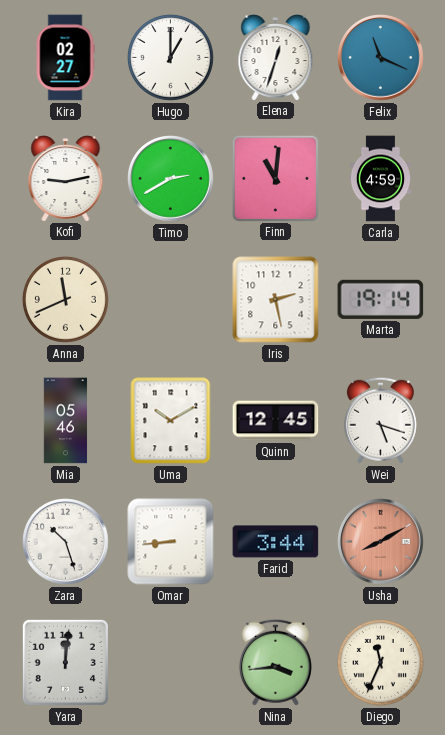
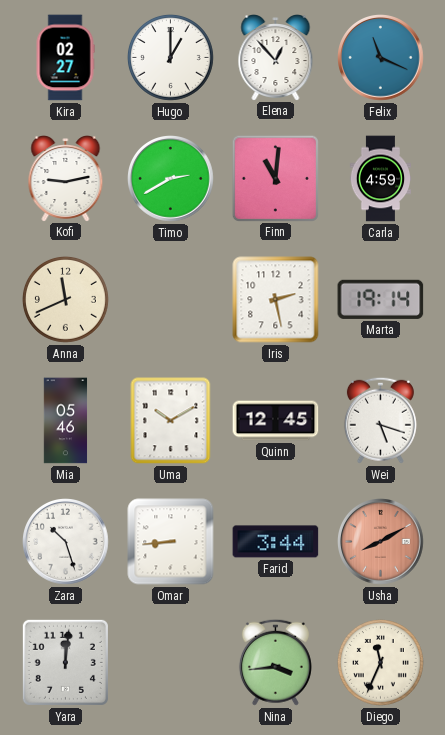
Elena: 12:33 -> 12:53 (276, 58)
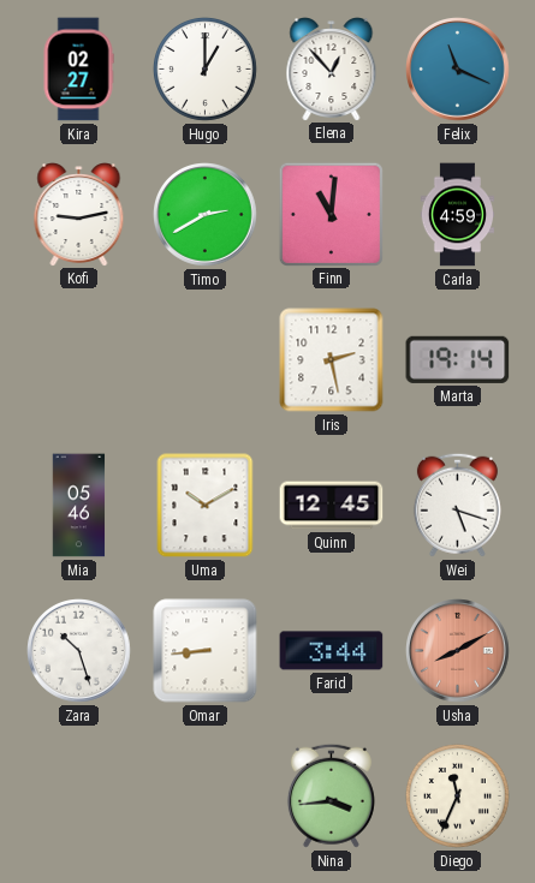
Anna: 11:41 -> none (65, 299)
Yara: 12:01 -> none (65, 662)
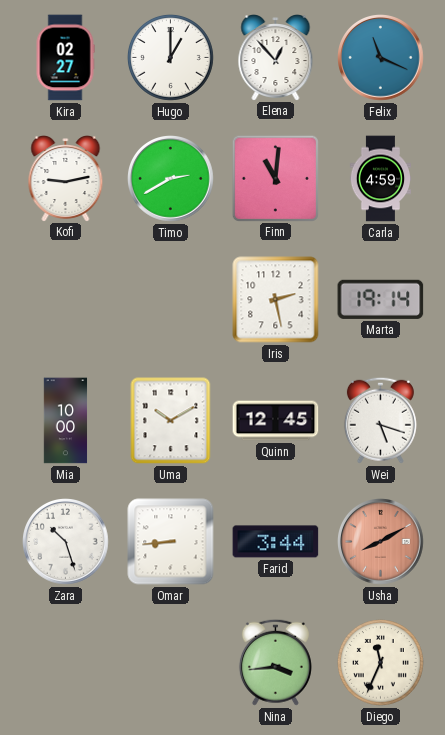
Mia: 05:46 -> 10:00 (66, 421)
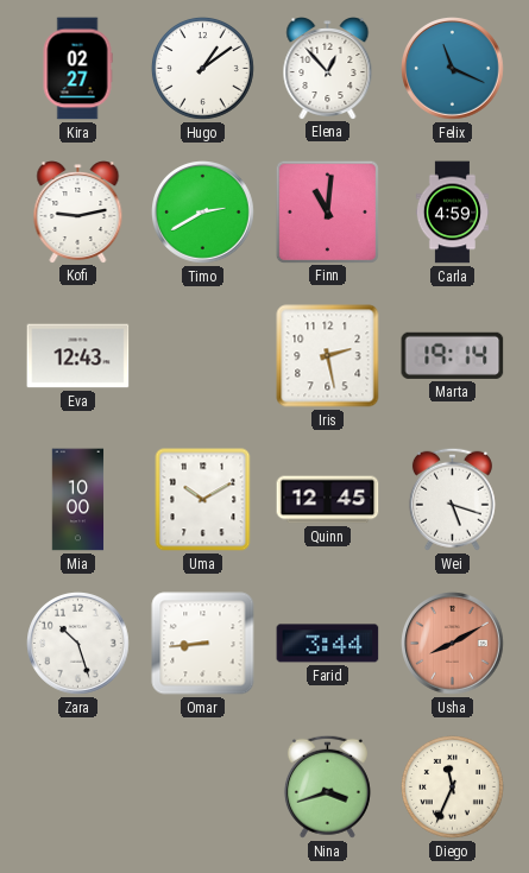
Hugo: 1:00 -> 1:09 (202, 68)
Eva: none -> 12:43 (78, 356)
Nina: 3:44 -> 3:42 (327, 786)
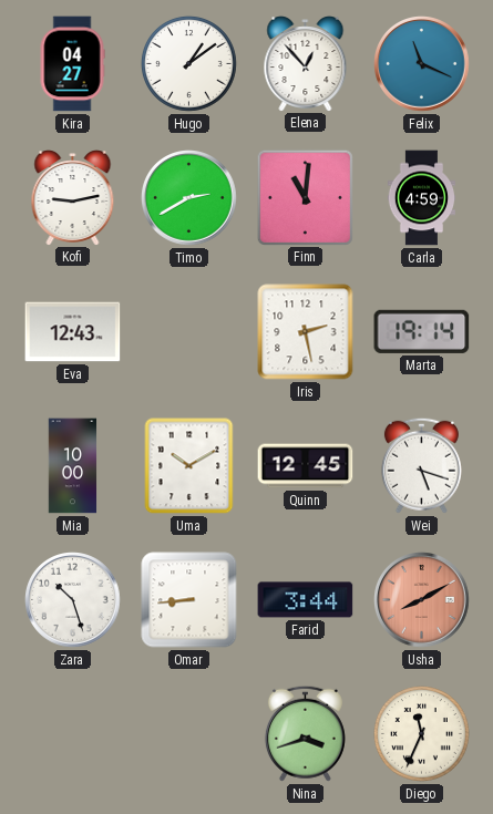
Kira: 02:27 -> 04:27 (72, 64)
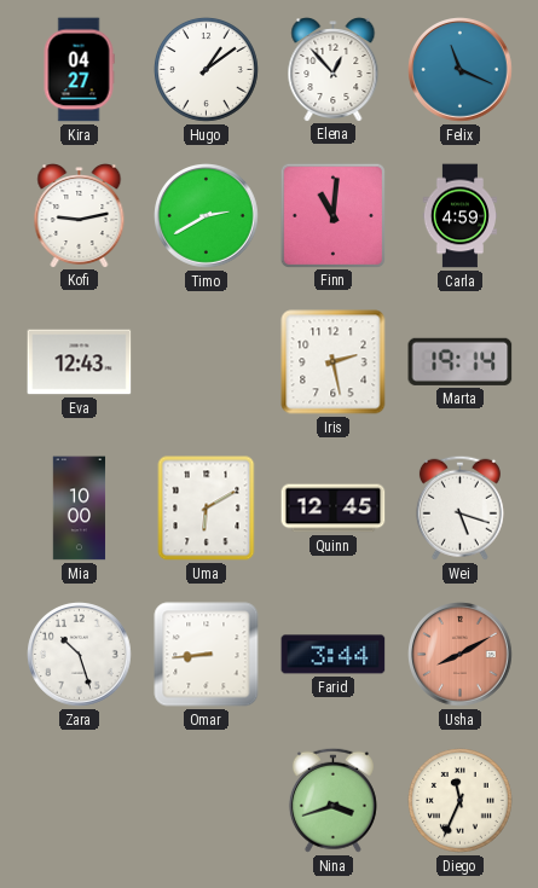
Uma: 10:10 -> 6:10 (207, 509)
